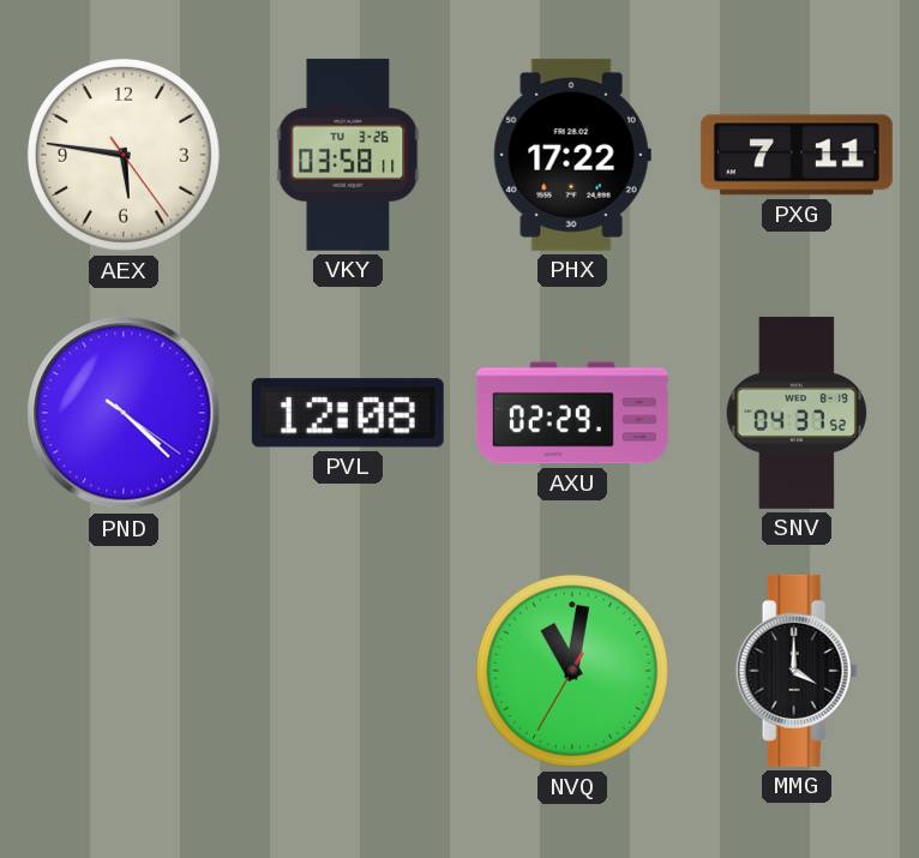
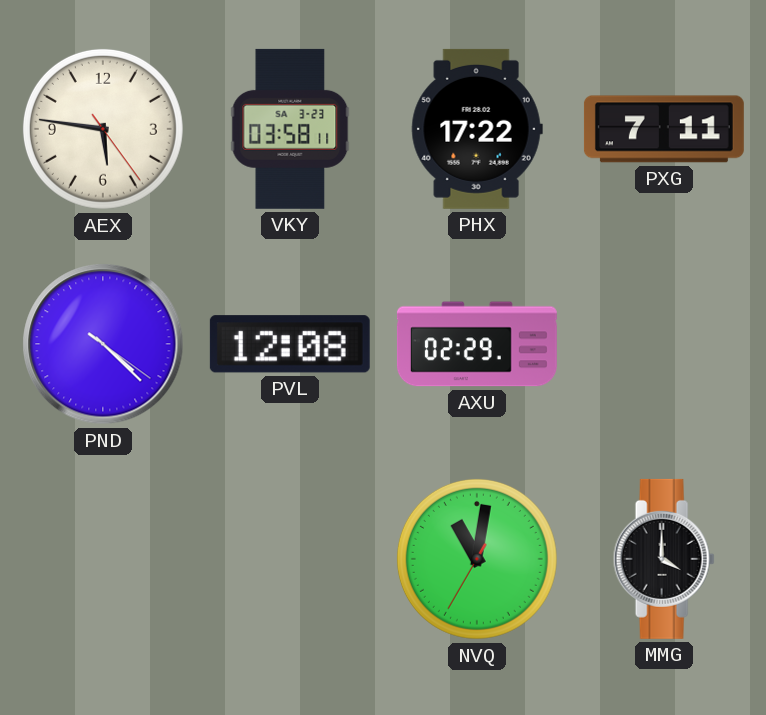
VKY date: TU 3-26 -> SA 3-23 (290, 129)
SNV: 04:37 -> none (797, 413)
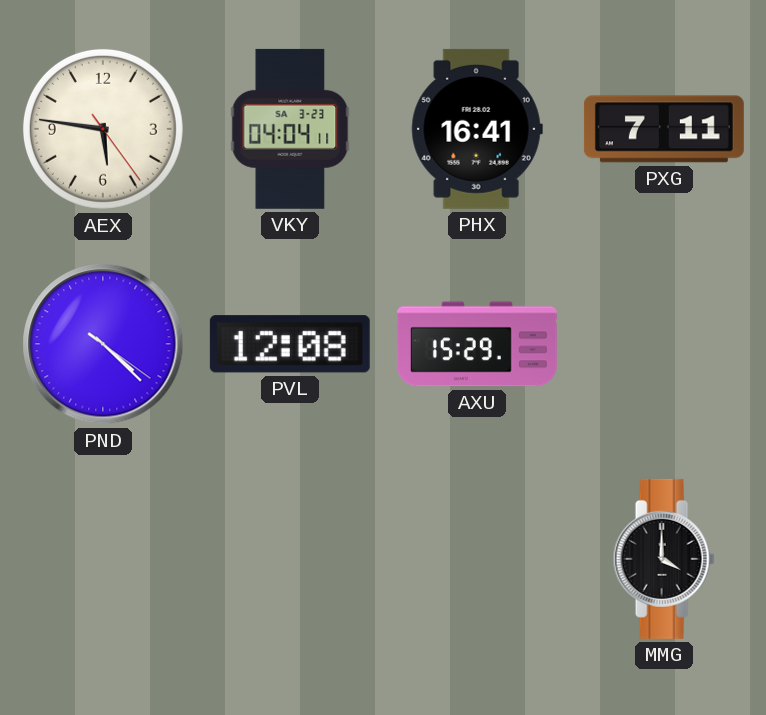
VKY: 03:58 -> 04:04 (290, 129)
PHX: 17:22 -> 16:41 (477, 129)
AXU: 02:29 -> 15:29 (477, 344)
NVQ: 11:01 -> none (477, 559)
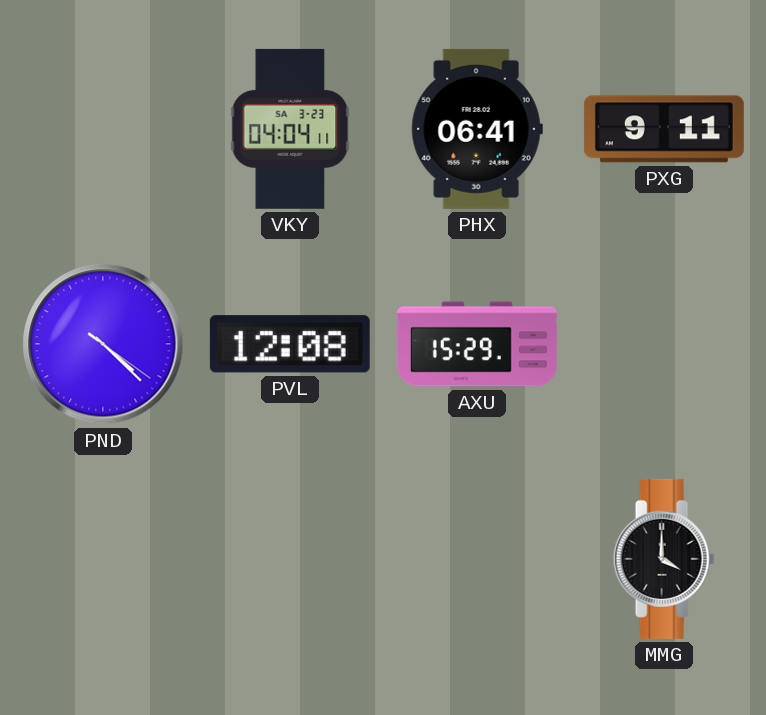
AEX: 5:46 -> none (103, 129)
PHX: 16:41 -> 06:41 (477, 129)
PXG: 7:11 -> 9:11 (664, 129)
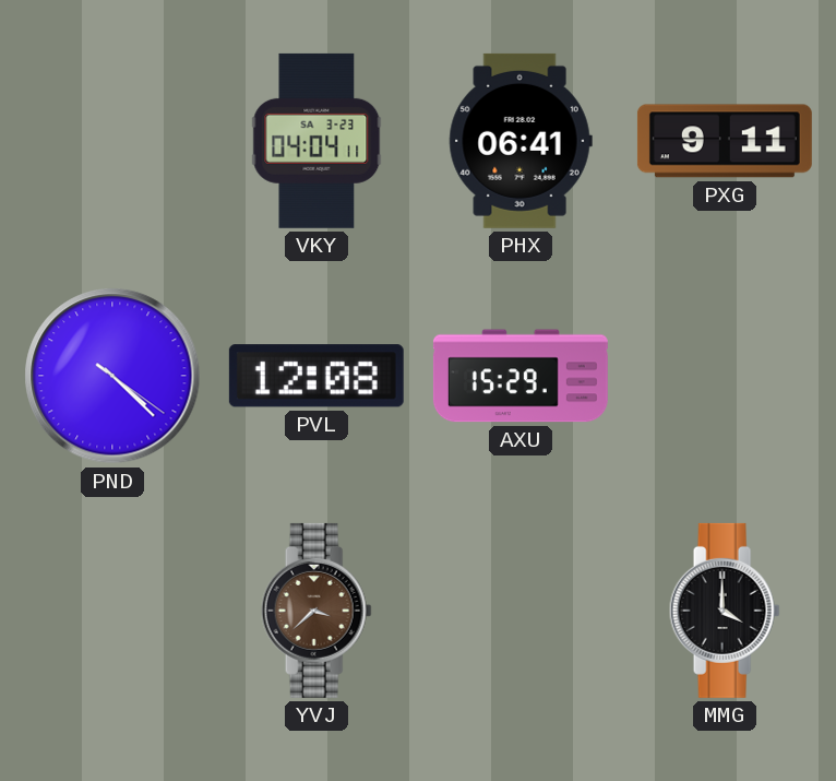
YVJ: none -> 3:38 (317, 611)
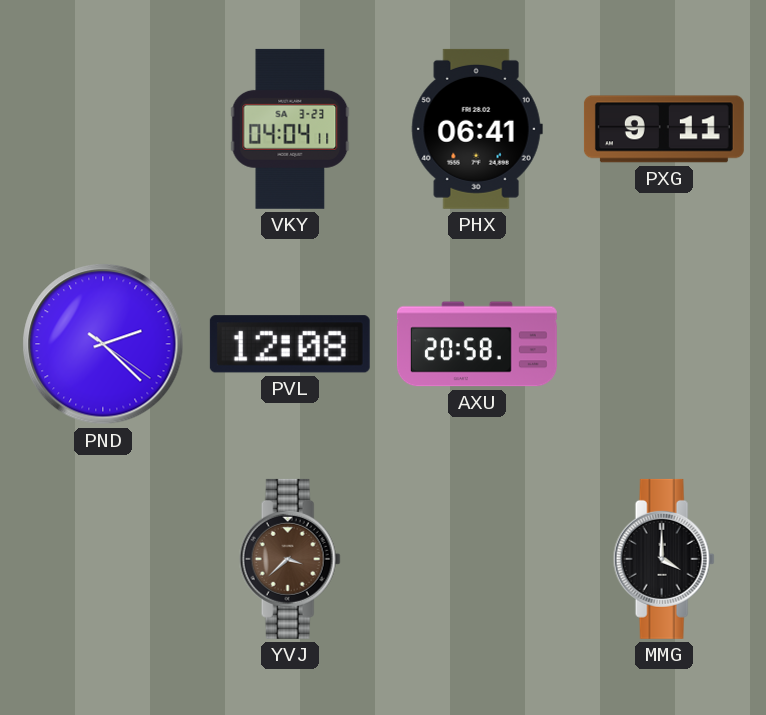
PND: 4:22 -> 2:22 (103, 344)
AXU: 15:29 -> 20:58 (477, 344)
